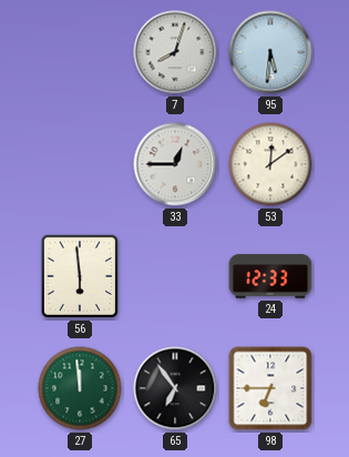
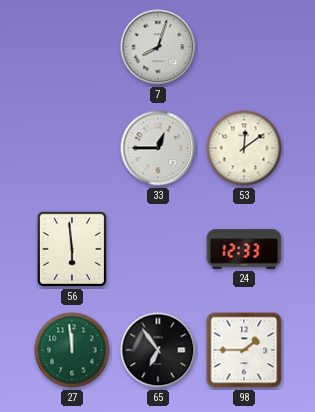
95: 5:31 -> none (270, 52)
98: 6:45 -> 1:45 (244, 350)
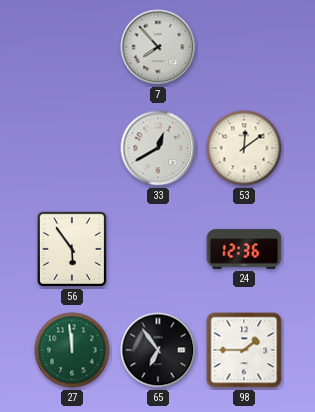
7: 8:03 -> 7:53 (158, 47)
33: 12:45 -> 12:40 (158, 148)
56: 5:59 -> 5:54 (72, 249)
24: 12:33 -> 12:36 (244, 249)
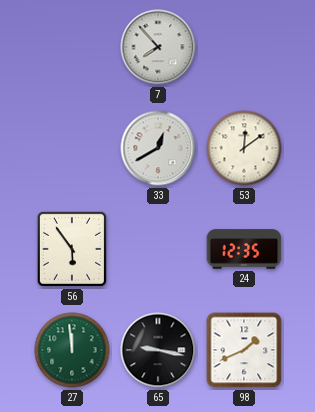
24: 12:36 -> 12:35 (244, 249)
65: 6:54 -> 9:17 (158, 350)
98: 1:45 -> 1:41 (244, 350)
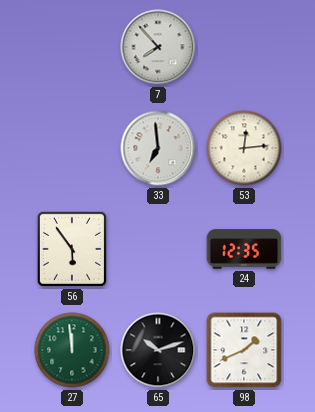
33: 12:40 -> 6:59 (158, 148)
53: 12:09 -> 12:14 (244, 148)
65: 9:17 -> 10:12 (158, 350)
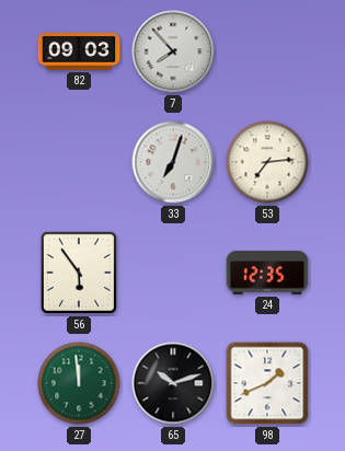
82: none -> 09:03 (79, 51)
33: 6:59 -> 7:03 (173, 162)
53: 12:14 -> 7:14 (267, 162)
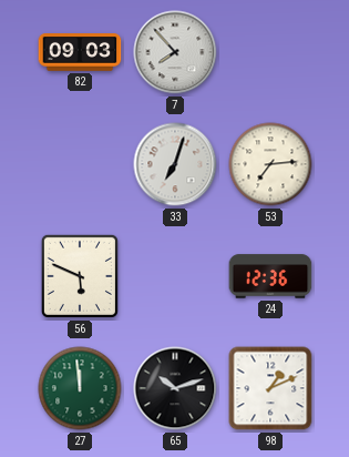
56: 5:54 -> 5:49 (80, 276)
24: 12:35 -> 12:36 (270, 276)
98: 1:41 -> 1:11 (270, 388)
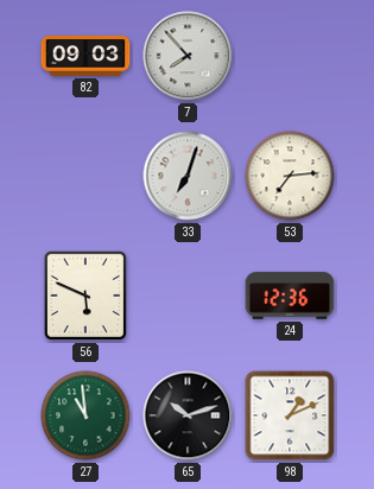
27: 11:59 -> 10:59 (85, 415)
